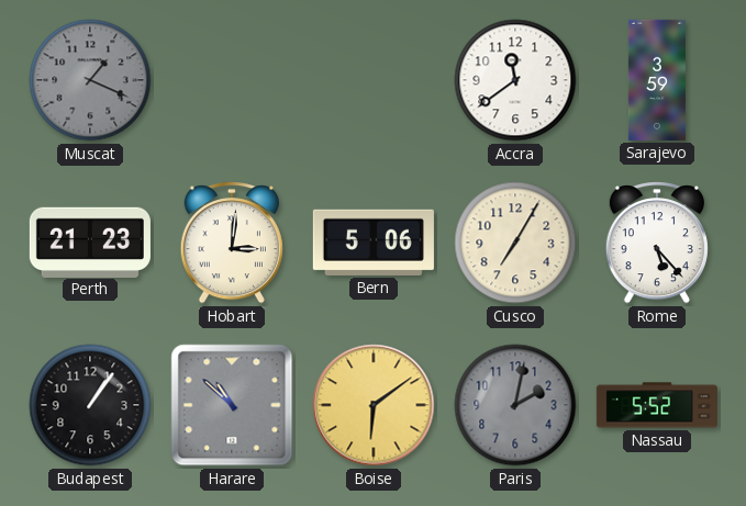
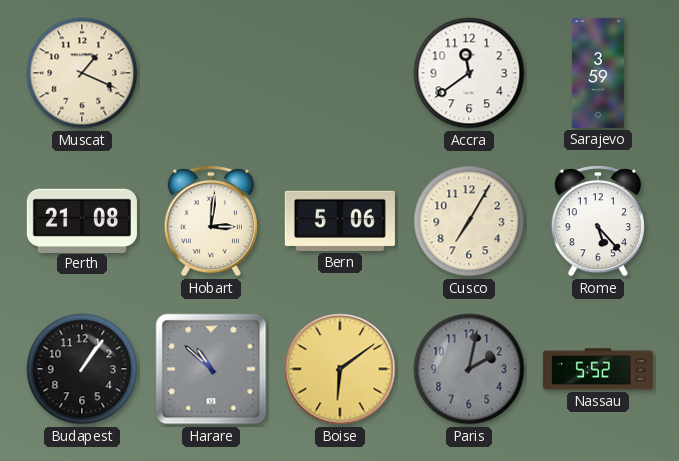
Muscat dial: grey -> cream (82, 73)
Perth: 21:23 -> 21:08 (82, 220)
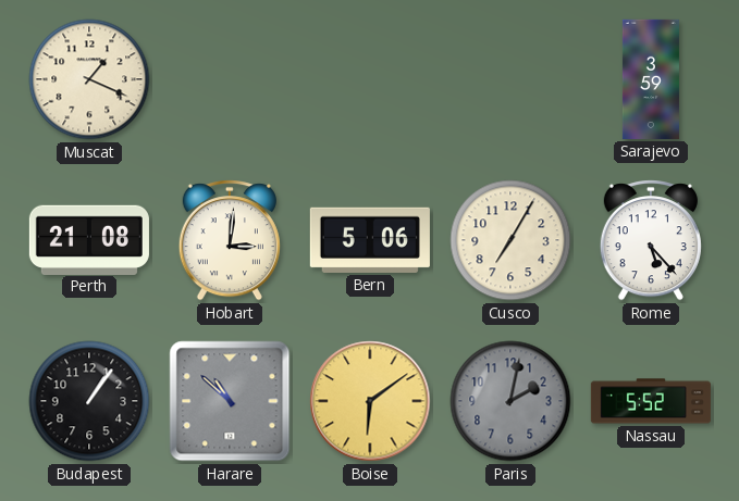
Accra: 11:39 -> none (469, 73)
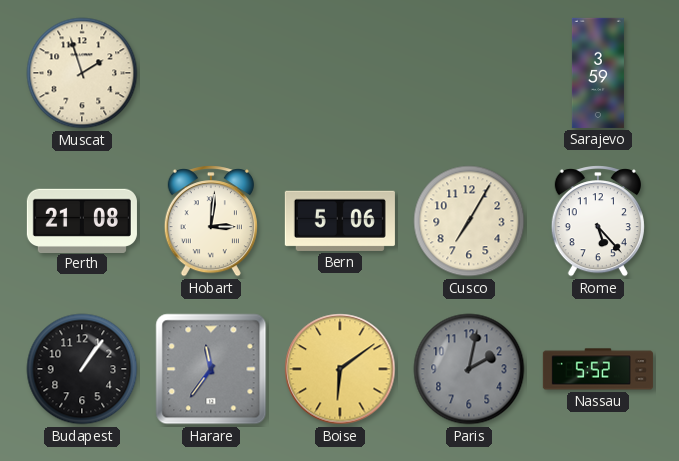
Muscat: 1:19 -> 1:57 (82, 73)
Harare: 10:52 -> 11:36 (211, 369)
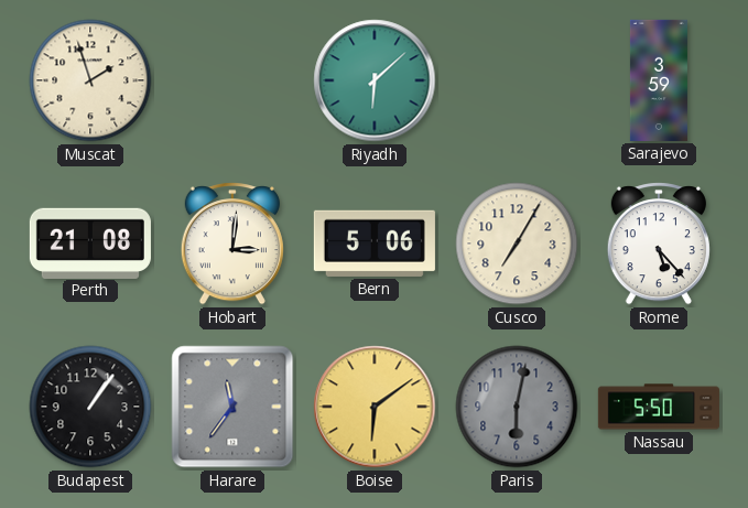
Riyadh: none -> 6:08 (375, 80)
Paris: 2:02 -> 6:02 (517, 407)
Nassau: 5:52 -> 5:50 (659, 407)
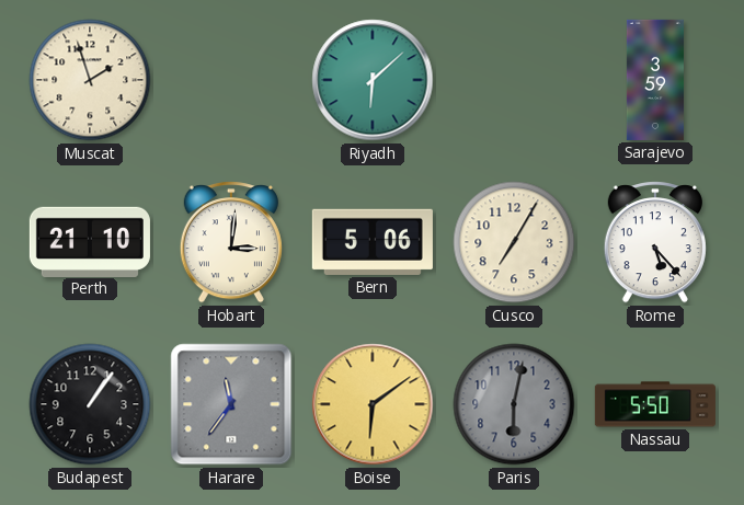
Perth: 21:08 -> 21:10 (90, 241)
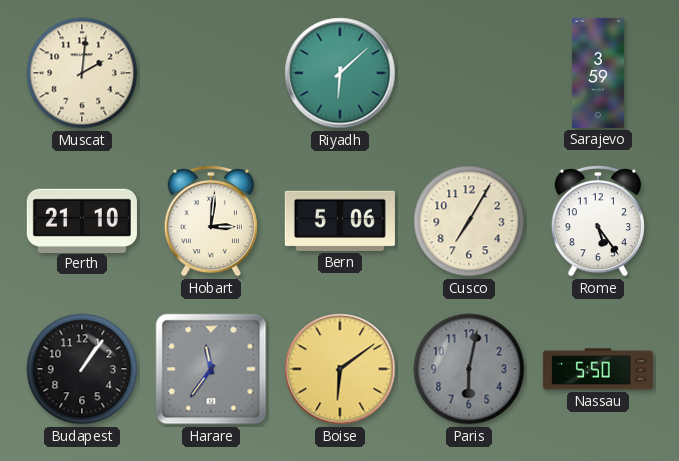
Muscat: 1:57 -> 2:01 (82, 73)
Rome: 5:23 -> 5:24 (598, 221)
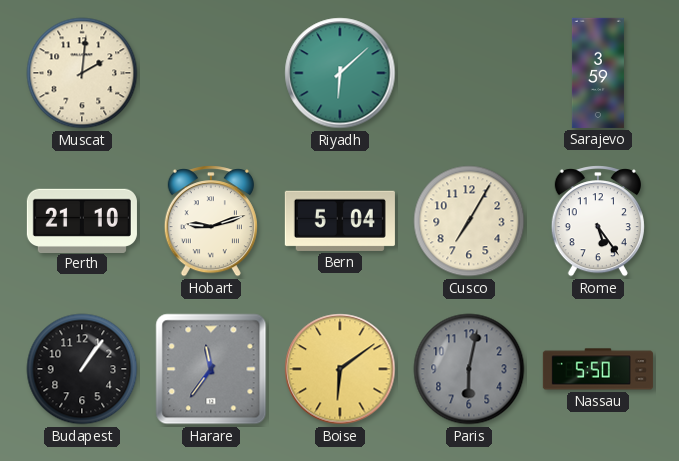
Hobart: 3:01 -> 9:12 (211, 221)
Bern: 5:06 -> 5:04 (340, 221)
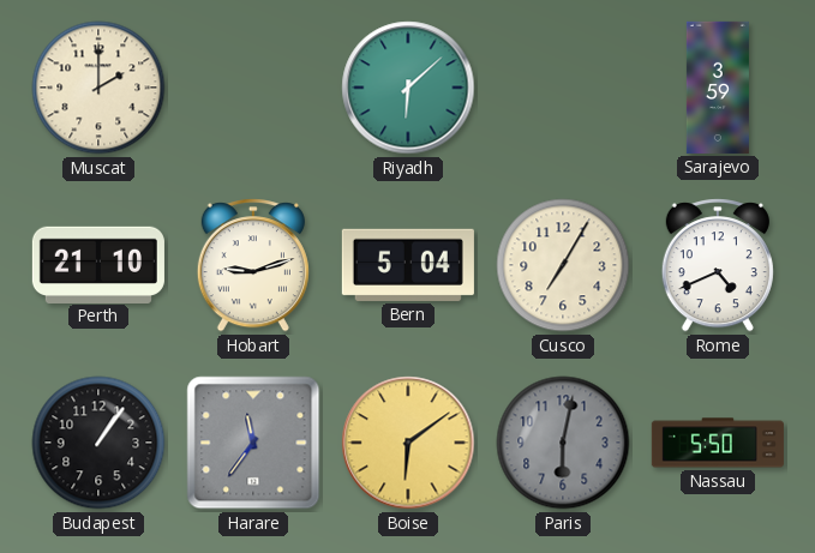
Muscat: 2:01 -> 2:00 (98, 88)
Rome: 5:24 -> 4:41 (718, 265)
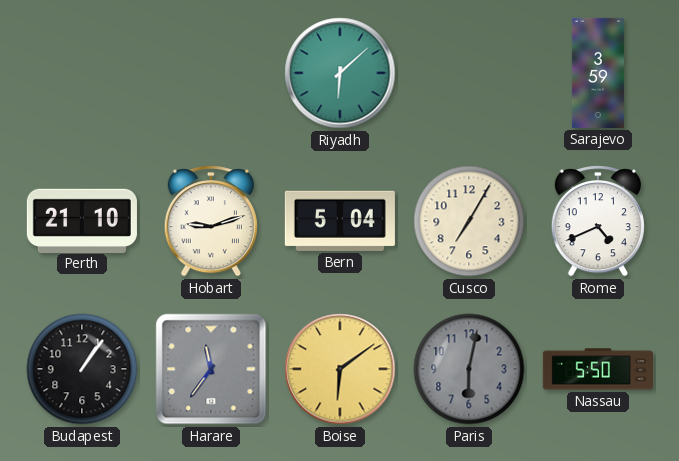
Muscat: 2:00 -> none (98, 88)
